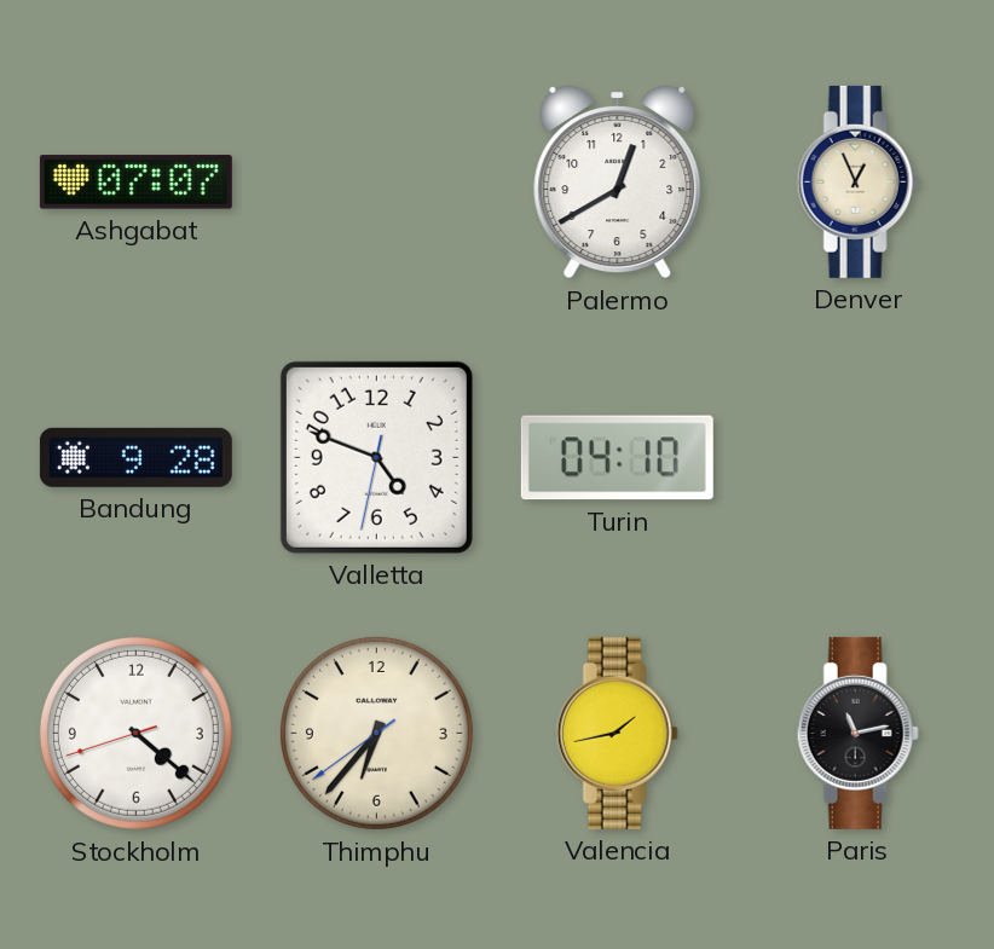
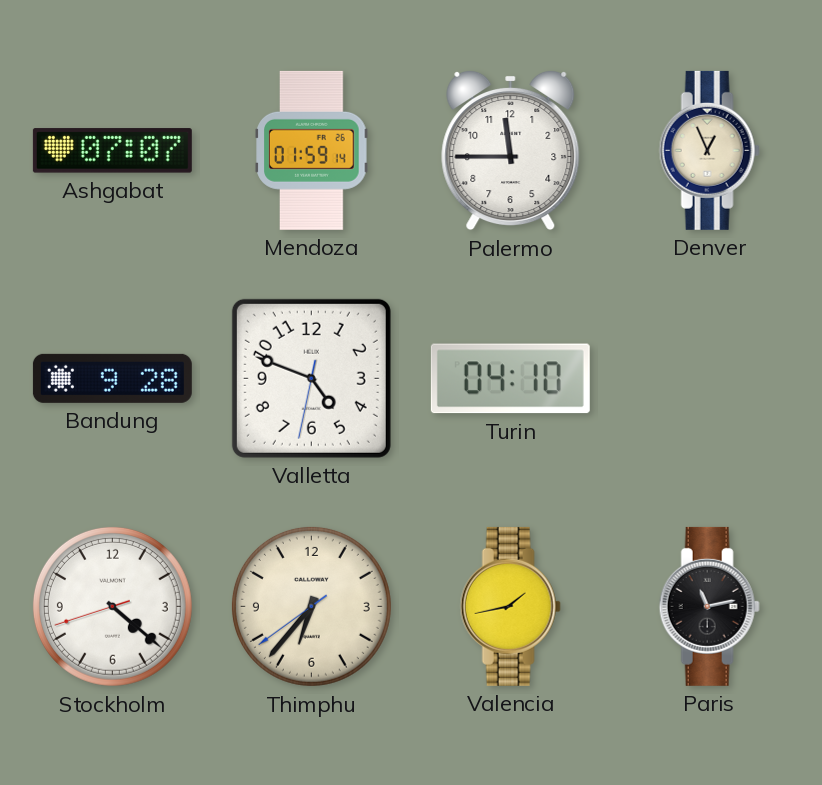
Mendoza: none -> 01:59 (312, 150)
Palermo: 12:40 -> 11:45 (511, 150)
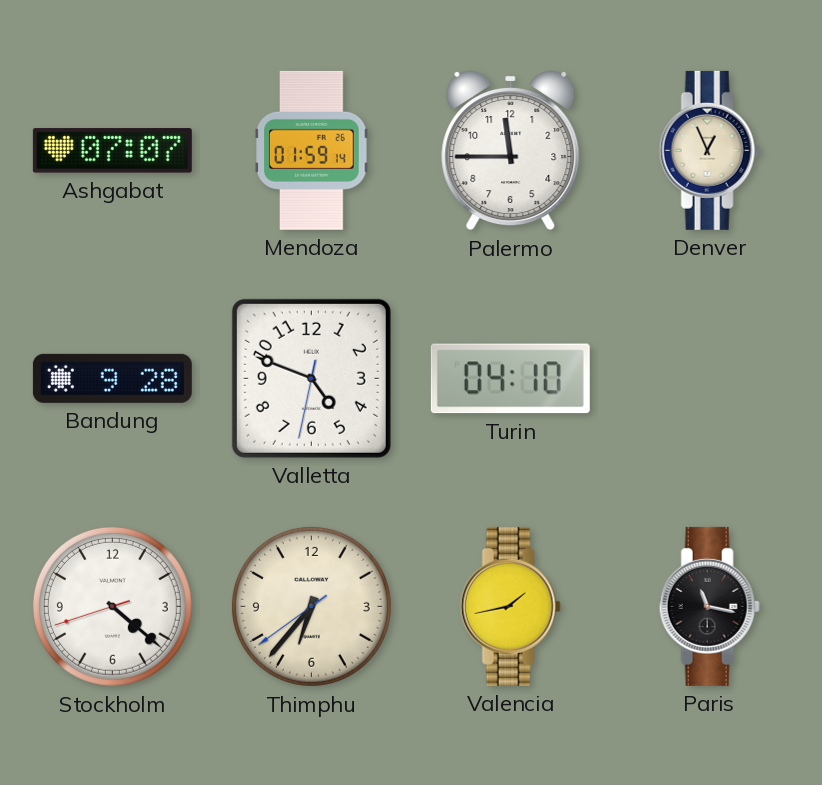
Paris: 11:13 -> 11:17 (709, 606)
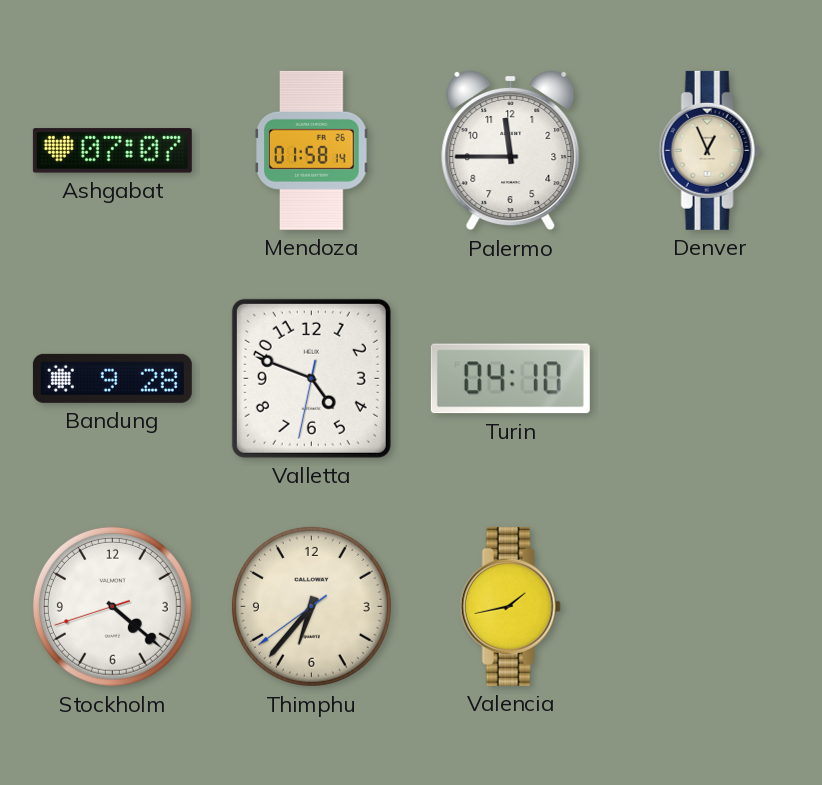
Mendoza: 01:59 -> 01:58 (312, 150)
Paris: 11:17 -> none (709, 606)
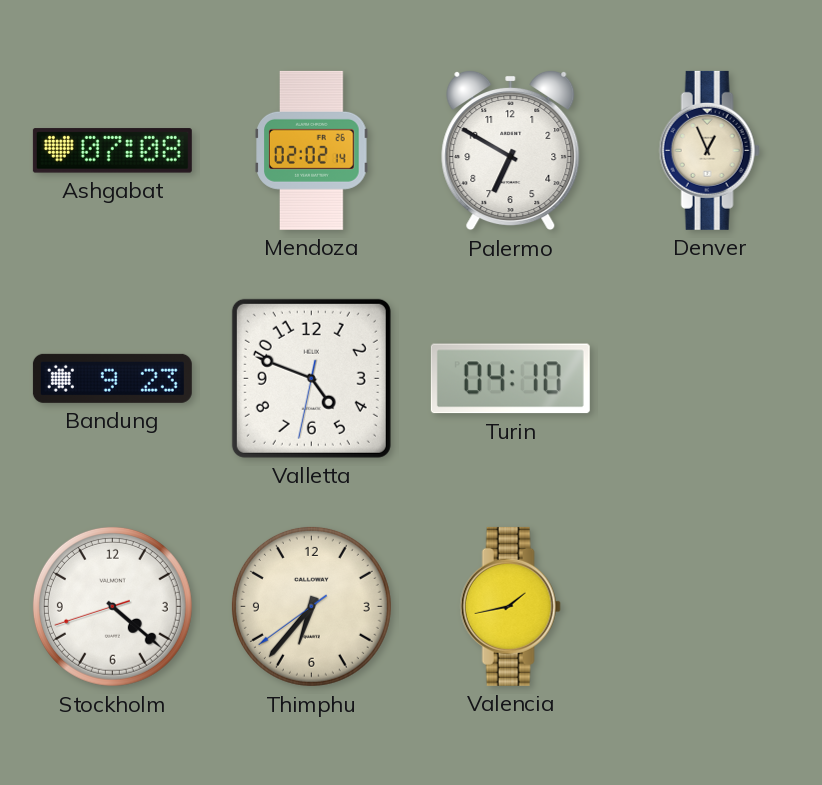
Ashgabat: 07:07 -> 07:08 (112, 151)
Mendoza: 01:58 -> 02:02 (312, 150)
Palermo: 11:45 -> 6:50 (511, 150)
Bandung: 9:28 -> 9:23 (112, 378)
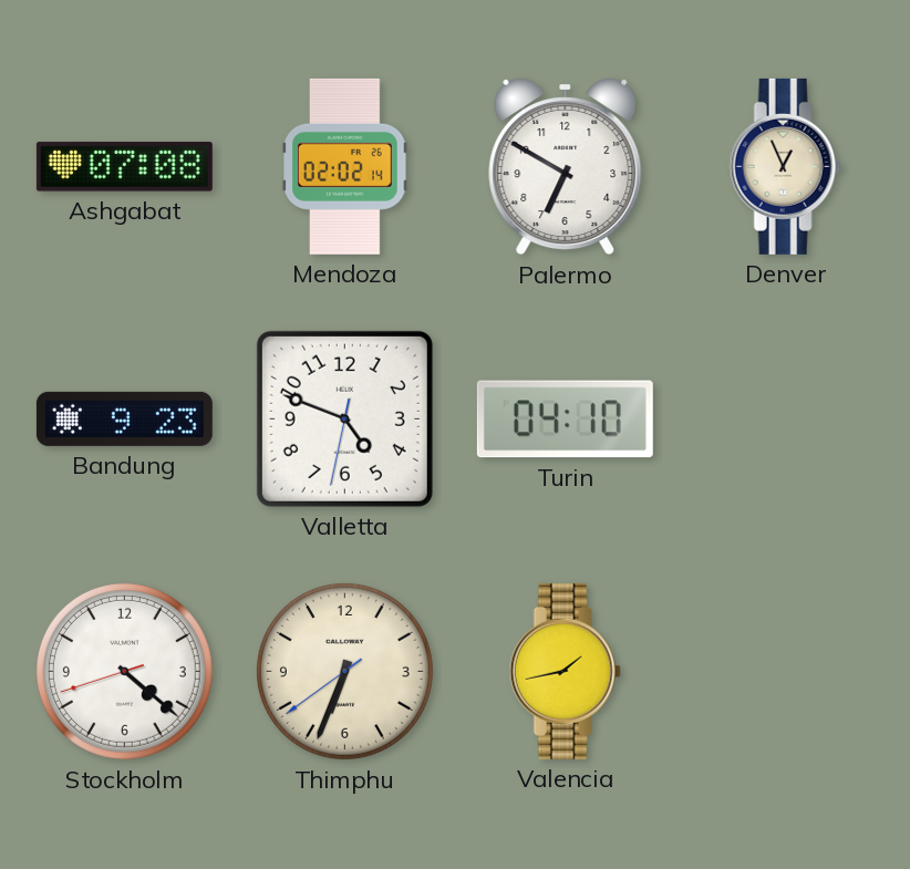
Thimphu: 6:36 -> 6:33 (344, 671)
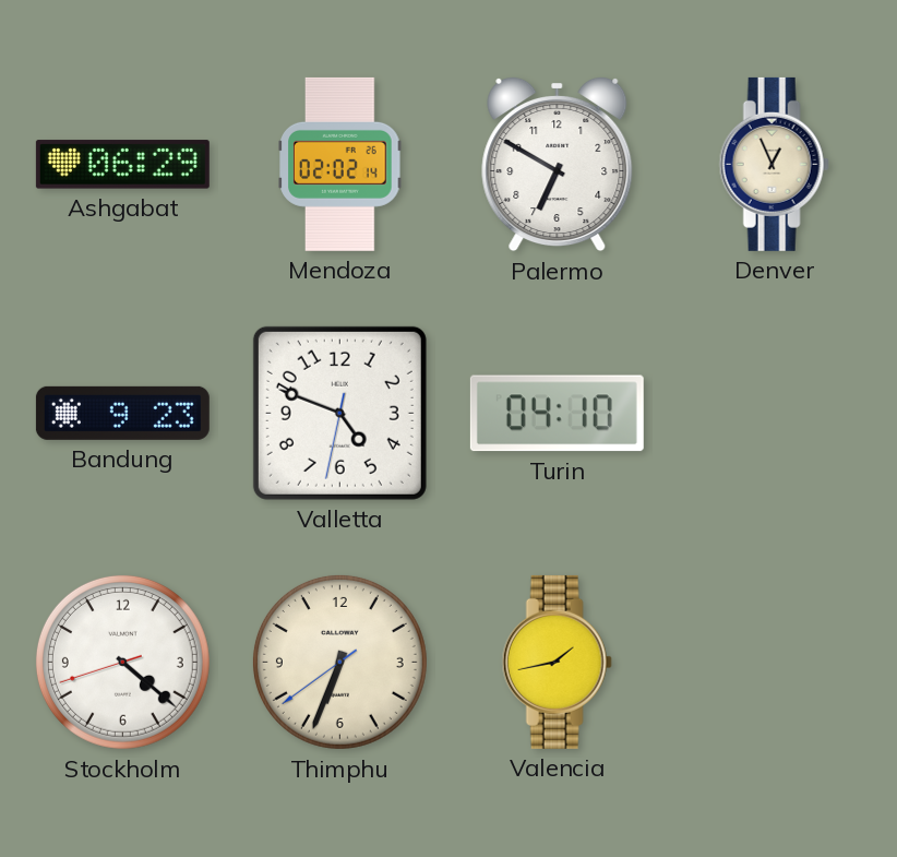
Ashgabat: 07:08 -> 06:29 (122, 165)
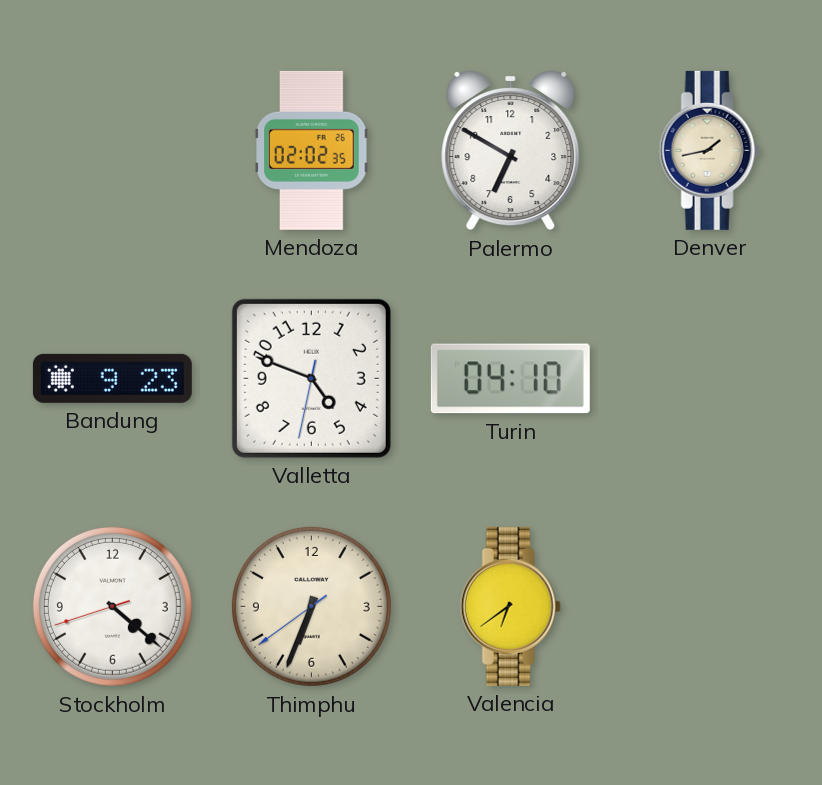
Ashgabat: 06:29 -> none (122, 165)
Mendoza: 02:02:14 -> 02:02:35 (312, 150)
Denver: 12:56 -> 1:43 (709, 150)
Valencia: 1:43 -> 6:39 (510, 606)
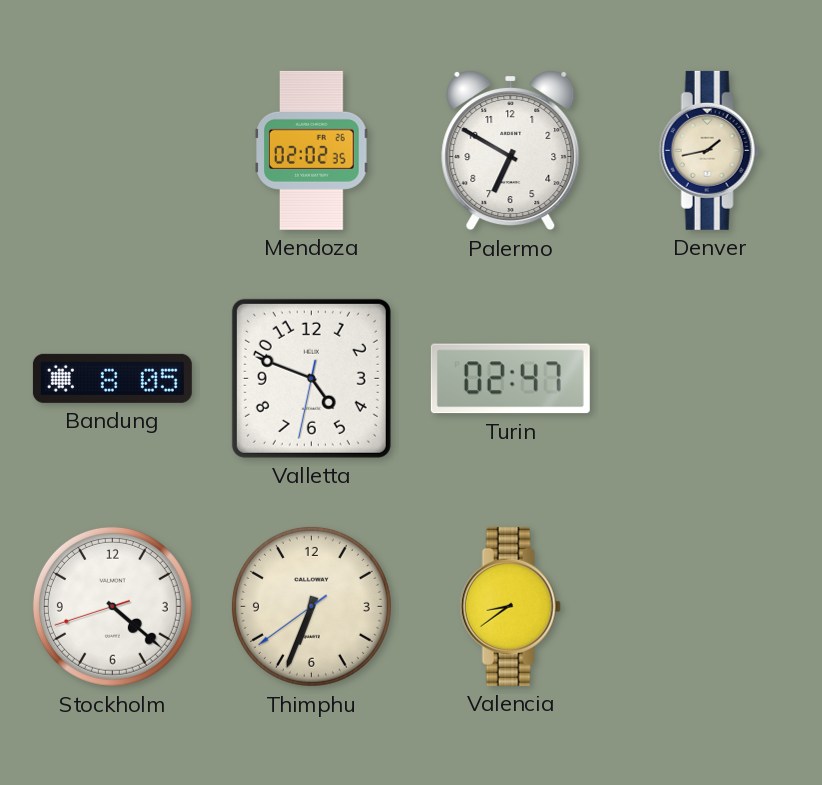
Bandung: 9:23 -> 8:05 (112, 378)
Turin: 04:10 -> 02:47 (510, 379)
Valencia: 6:39 -> 8:39 (510, 606)
